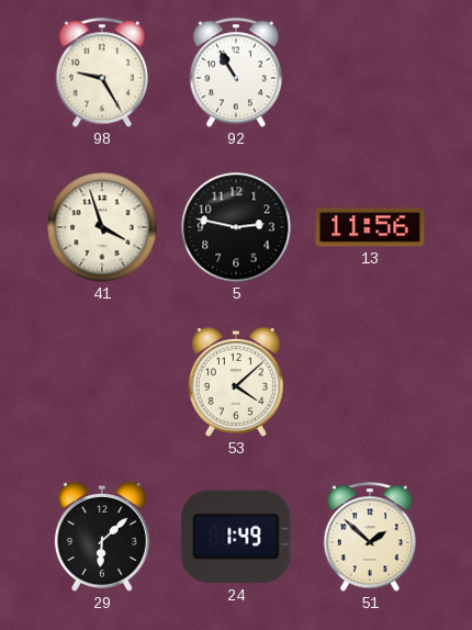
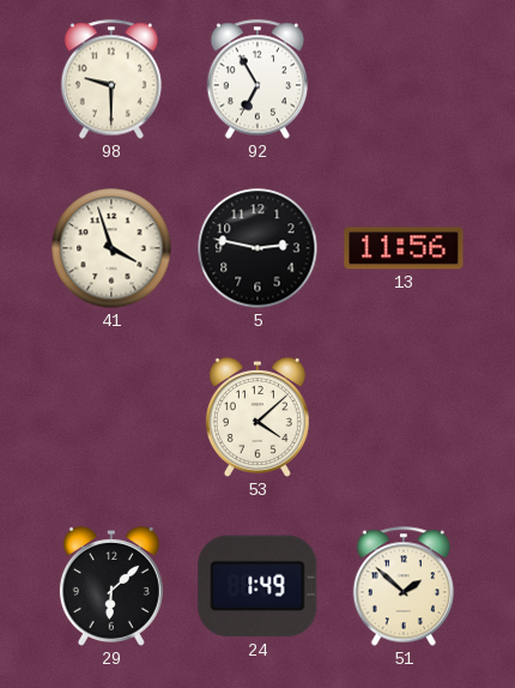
98: 9:25 -> 9:30 (110, 79)
92: 10:55 -> 6:55 (256, 79)
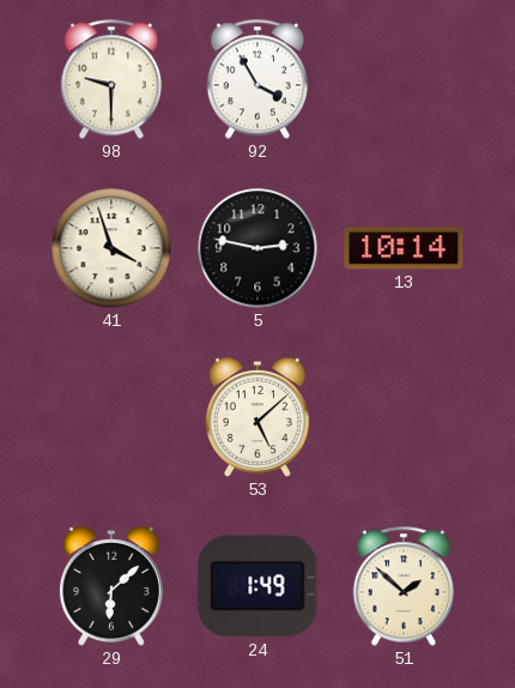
92: 6:55 -> 3:55 (256, 79)
13: 11:56 -> 10:14 (404, 248)
53: 4:08 -> 5:08 (257, 417)
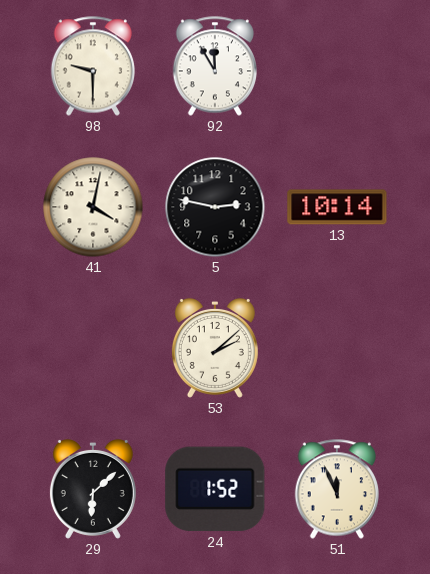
92: 3:55 -> 11:55 (214, 66)
41: 3:57 -> 4:02 (93, 207)
53: 5:08 -> 2:08 (215, 348)
24: 1:49 -> 1:52 (215, 489)
51: 1:52 -> 11:56 (336, 489)
